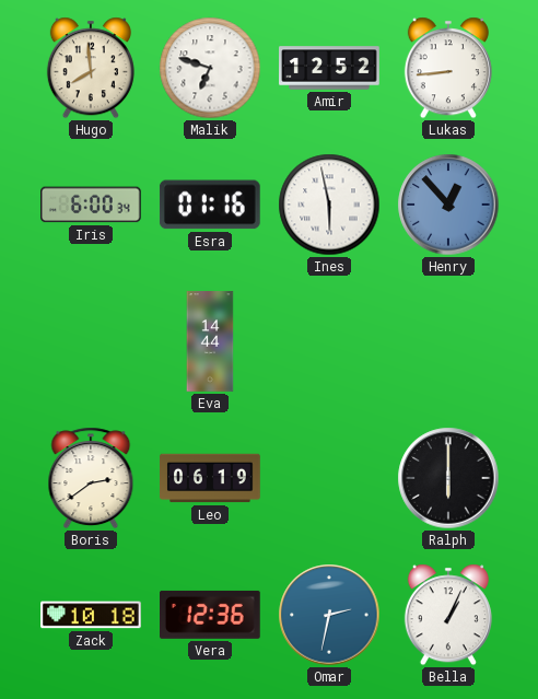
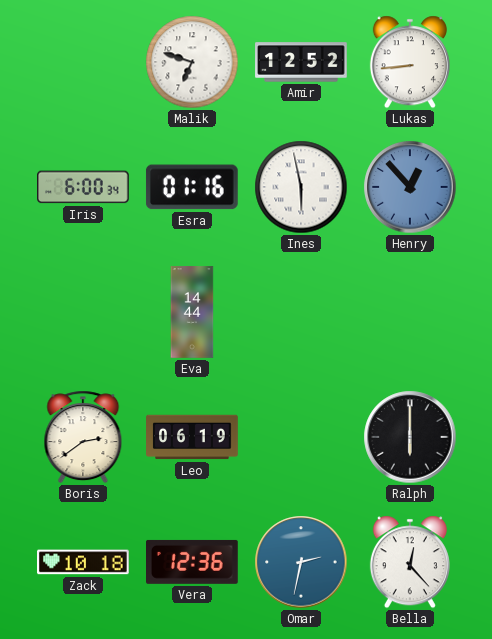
Hugo: 7:59 -> none (91, 68)
Bella: 1:04 -> 12:23 (410, 562)
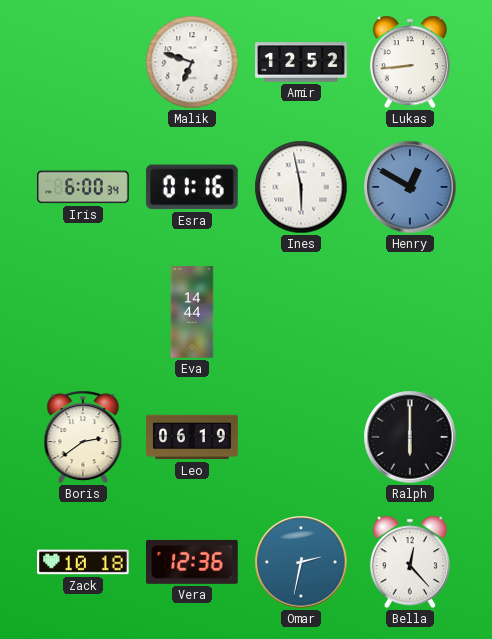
Henry: 12:53 -> 12:50 (410, 187)
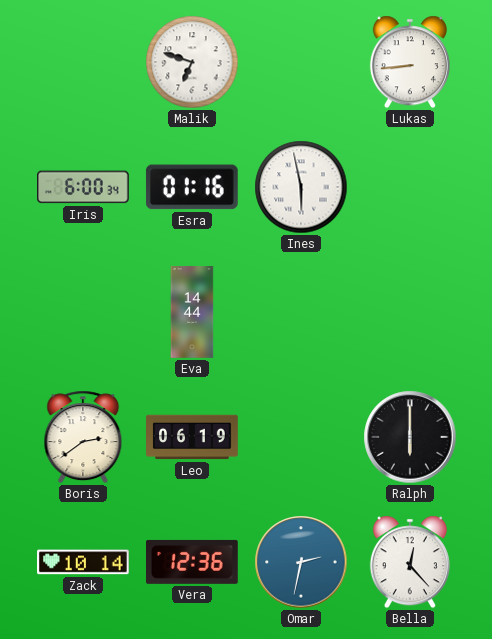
Amir: 12:52 -> none (301, 62)
Henry: 12:50 -> none (410, 187)
Zack: 10:18 -> 10:14 (83, 562)
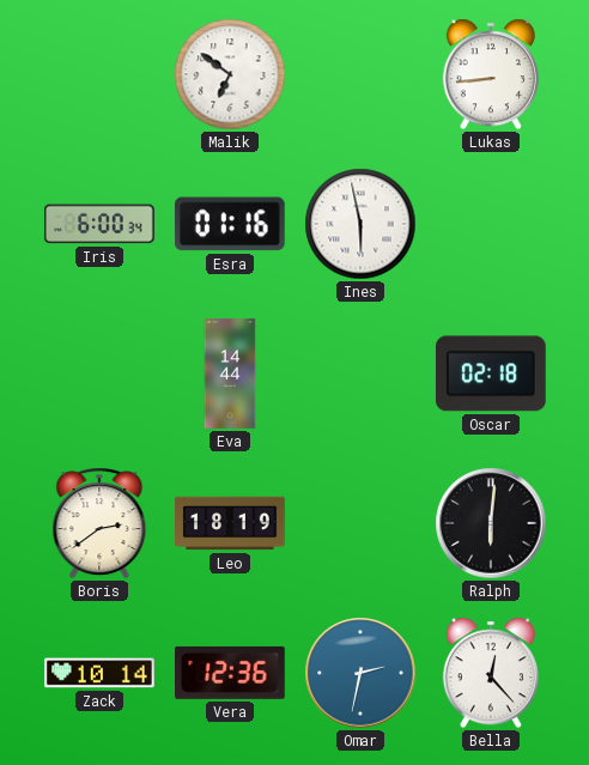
Malik: 6:48 -> 6:51 (230, 74)
Oscar: none -> 02:18 (491, 374)
Leo: 06:19 -> 18:19 (230, 523)
Ralph: 6:00 -> 6:01 (491, 523)
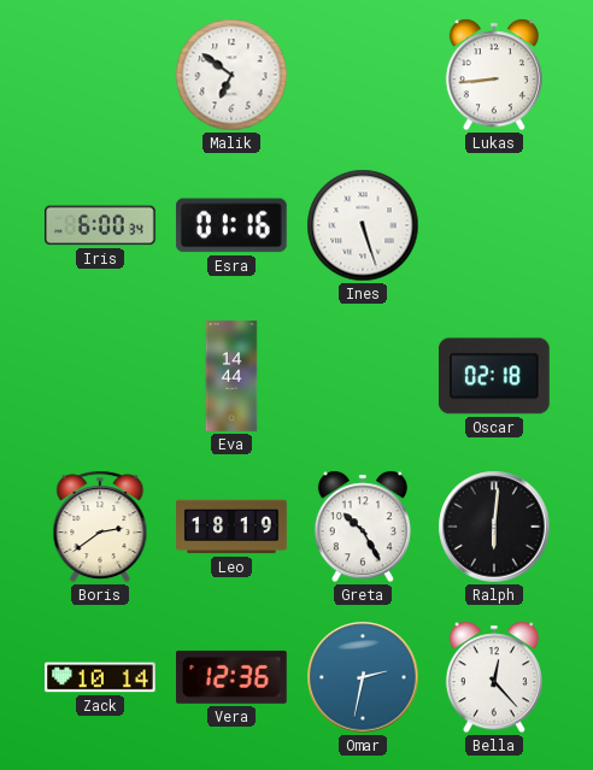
Ines: 5:58 -> 5:27 (363, 225)
Greta: none -> 10:25 (363, 527)
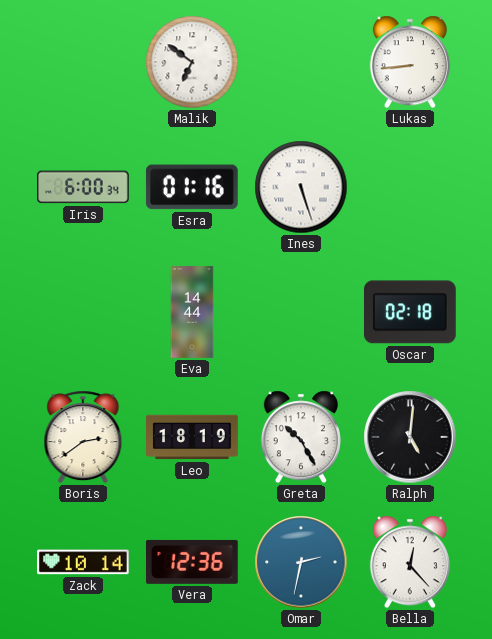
Ralph: 6:01 -> 5:01 (410, 437)
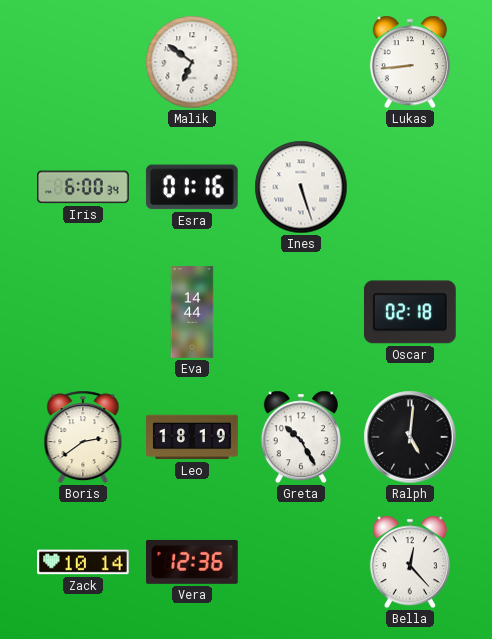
Omar: 2:32 -> none (301, 562)
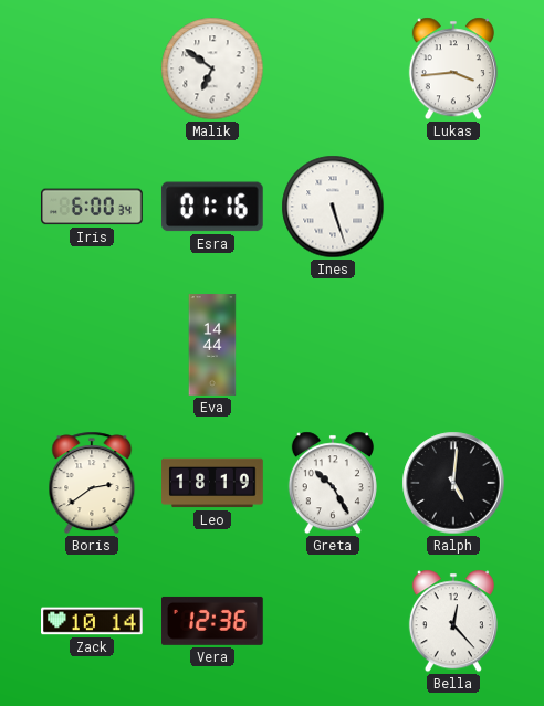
Lukas: 8:44 -> 3:44 (453, 69)
Oscar: 02:18 -> none (410, 312)
